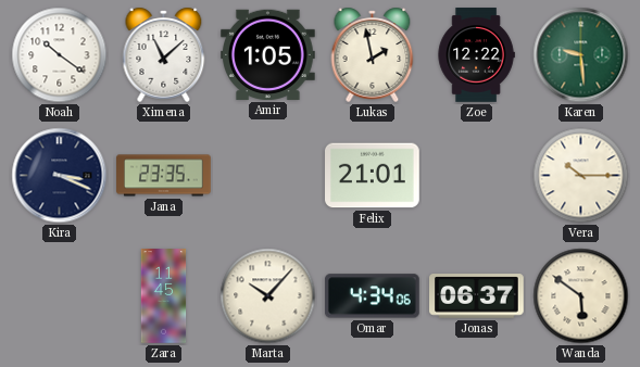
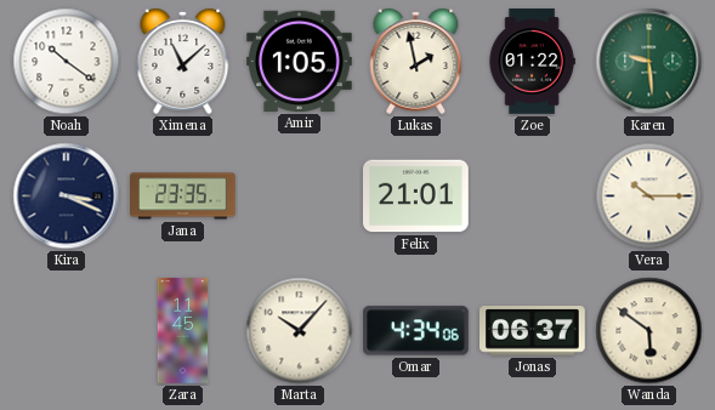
Zoe: 12:22 -> 01:22 (532, 62)
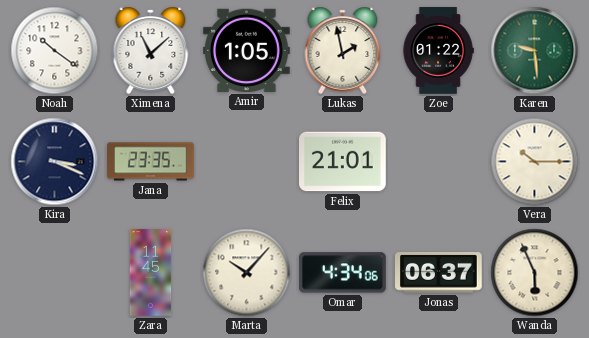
Wanda: 5:51 -> 5:56 (535, 273)
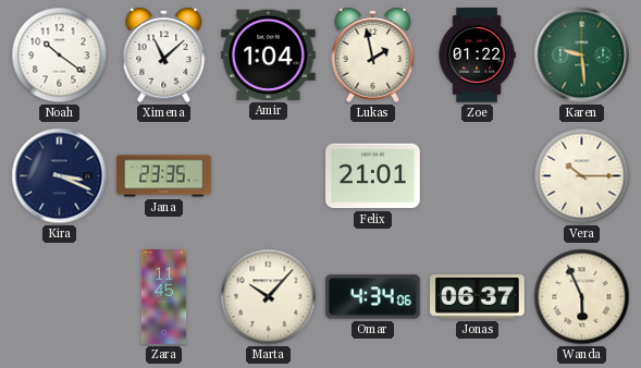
Amir: 1:05 -> 1:04 (269, 54)
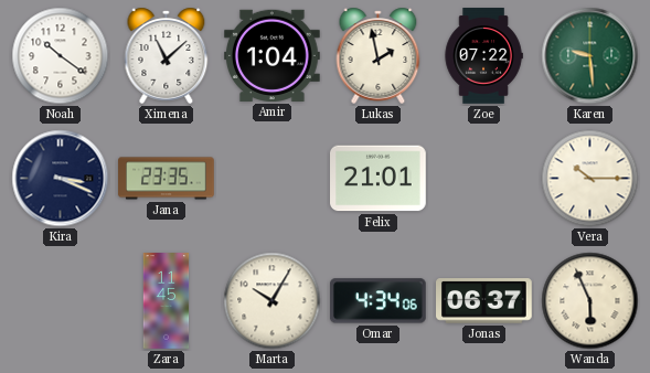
Zoe: 01:22 -> 07:22 (483, 56)
Marta: 10:07 -> 10:05 (273, 301)
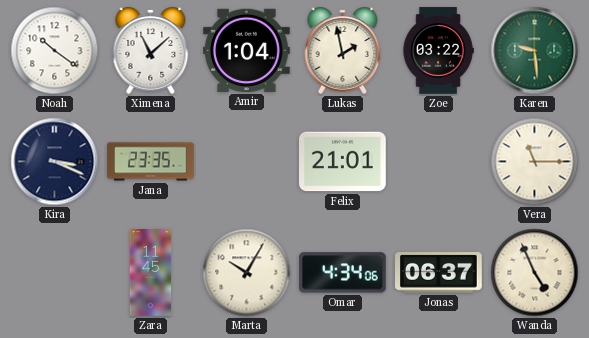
Zoe: 07:22 -> 03:22 (438, 51)
Vera: 10:15 -> 11:15 (535, 162)
Wanda: 5:56 -> 4:56 (535, 273)
